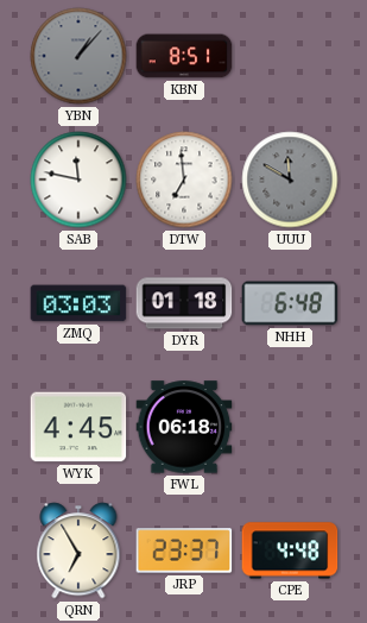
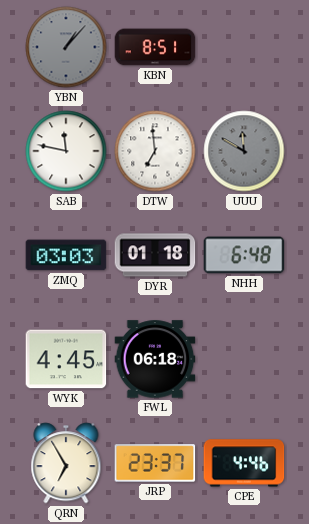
CPE: 4:48 -> 4:46 (244, 463)
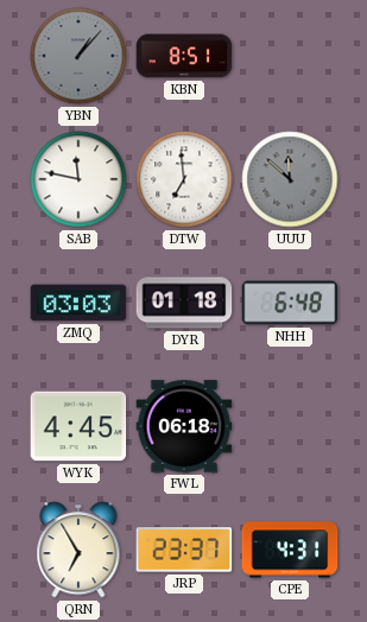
UUU: 11:50 -> 11:52 (290, 179)
CPE: 4:46 -> 4:31 (290, 550)
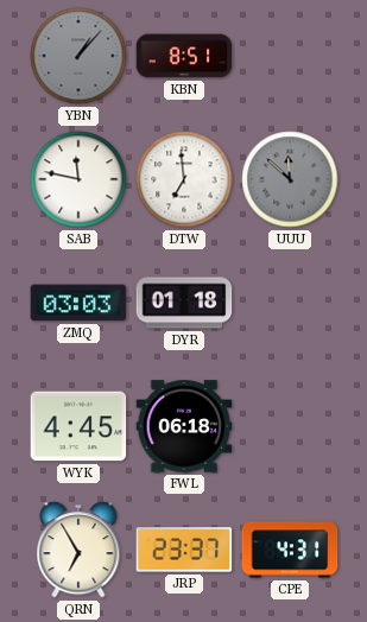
NHH: 6:48 -> none (290, 303)
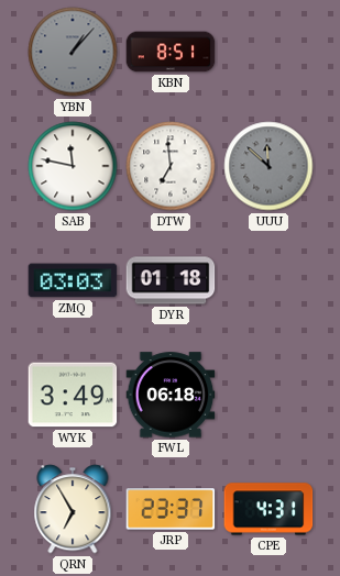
WYK: 4:45 -> 3:49 (73, 395)
